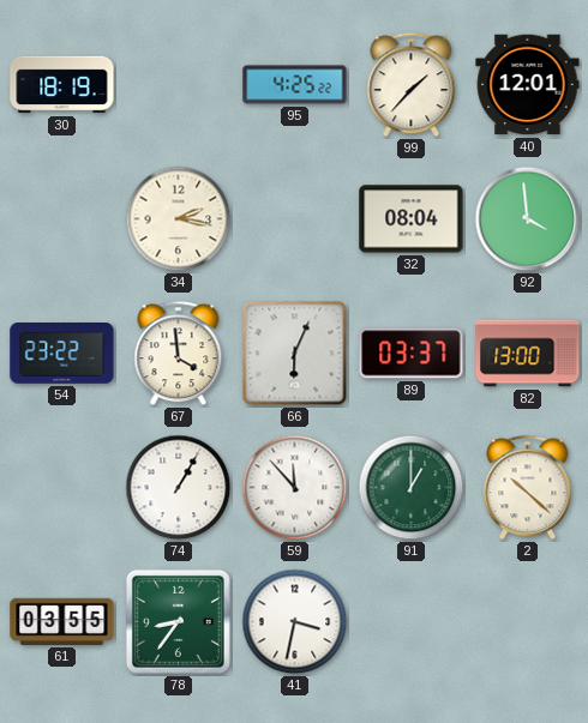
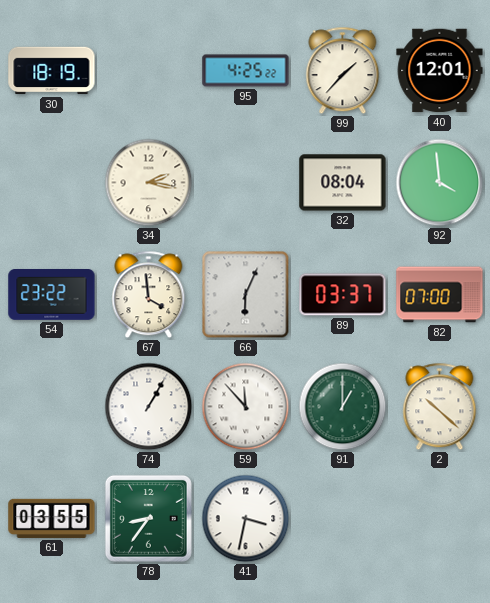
82: 13:00 -> 07:00 (440, 295)
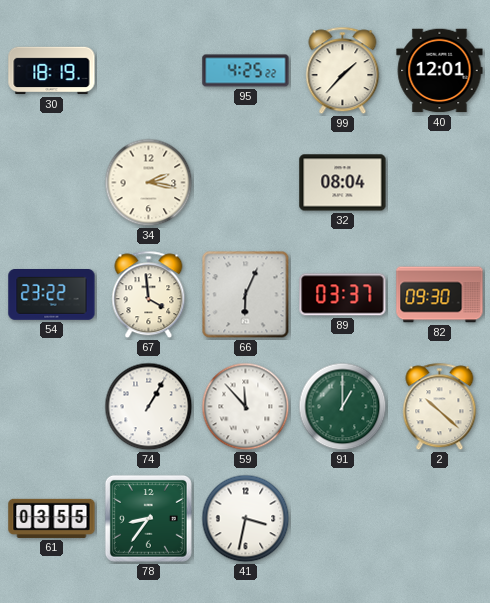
92: 3:59 -> none (440, 183)
82: 07:00 -> 09:30 (440, 295)
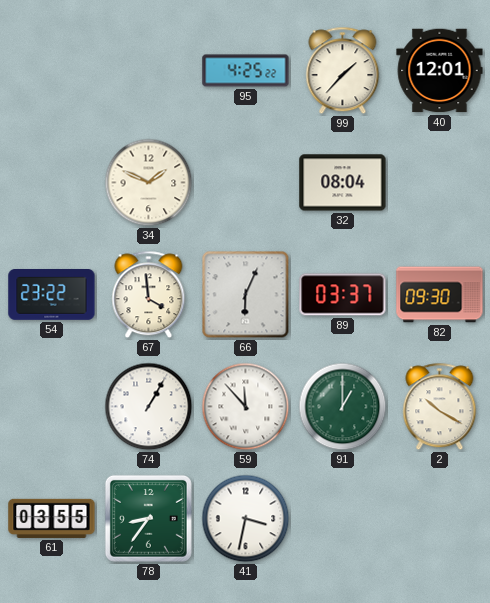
30: 18:19 -> none (52, 71)
34: 2:17 -> 1:49 (149, 183)
2: 10:22 -> 10:20 (440, 407)
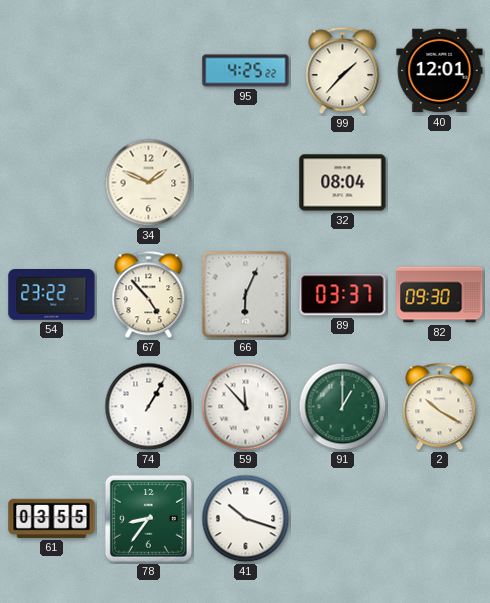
67: 3:59 -> 4:53 (149, 295)
41: 3:32 -> 10:18 (246, 519)
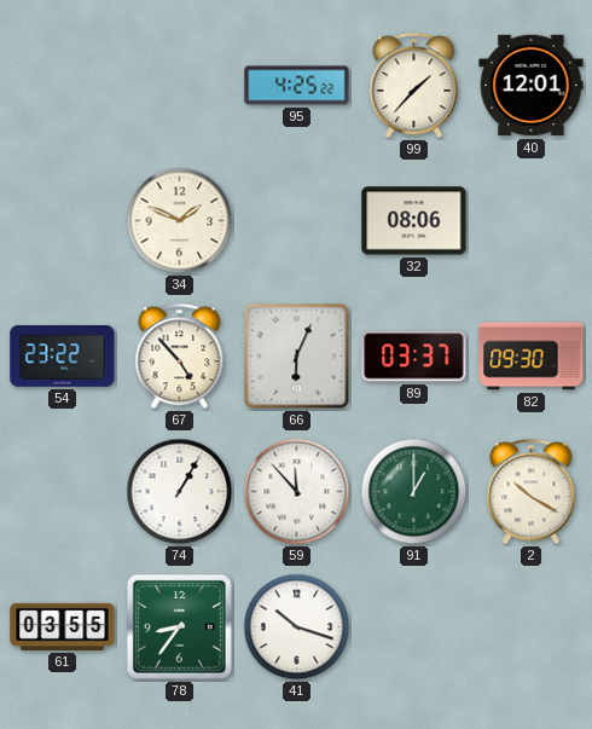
32: 08:04 -> 08:06 (414, 221)
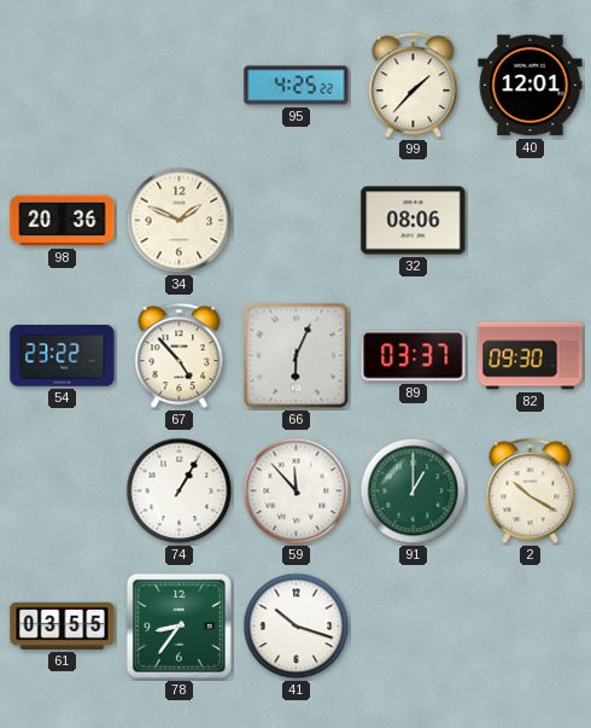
98: none -> 20:36 (63, 221)
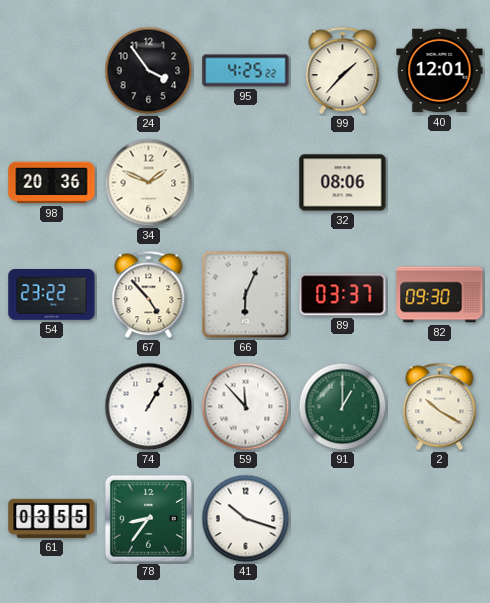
24: none -> 3:54 (149, 71)
